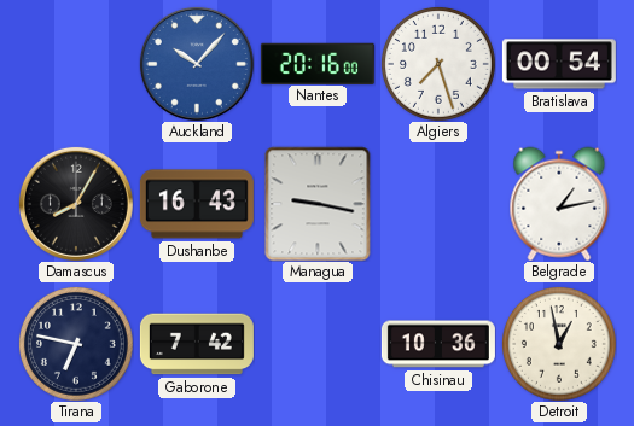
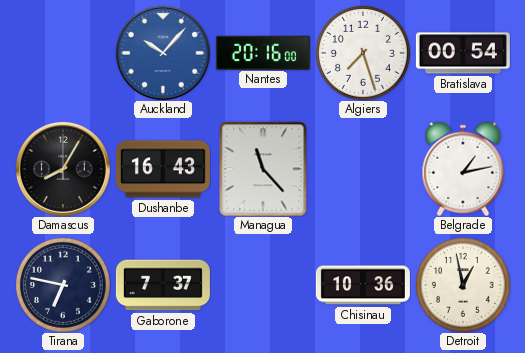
Managua: 9:17 -> 11:23 (263, 169)
Gaborone: 7:42 -> 7:37 (163, 285)
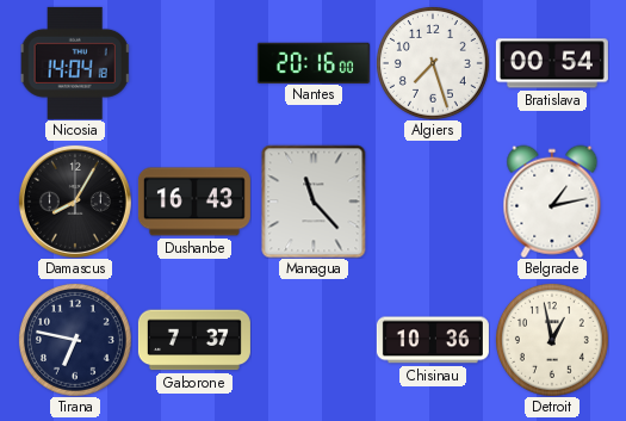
Nicosia: none -> 14:04 (75, 63)
Auckland: 10:07 -> none (163, 53)
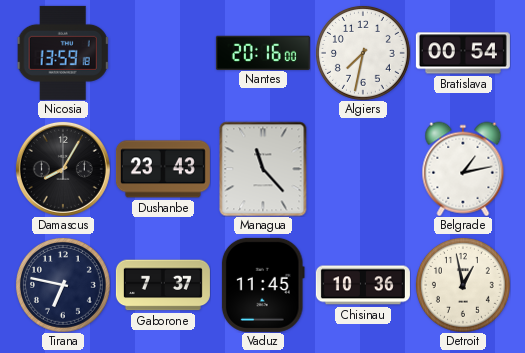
Nicosia: 14:04 -> 13:59 (63, 53)
Algiers: 7:27 -> 7:32 (363, 53)
Dushanbe: 16:43 -> 23:43 (163, 169)
Vaduz: none -> 11:45 (263, 285)
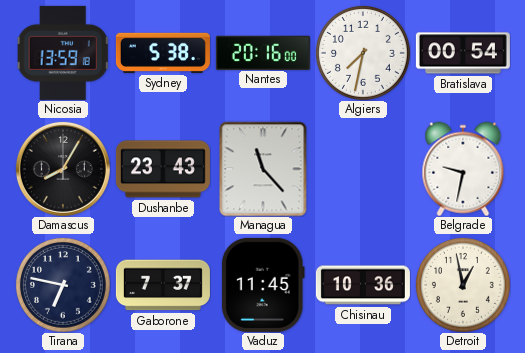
Sydney: none -> 5:38 (163, 53)
Belgrade: 1:13 -> 9:32 (463, 169)
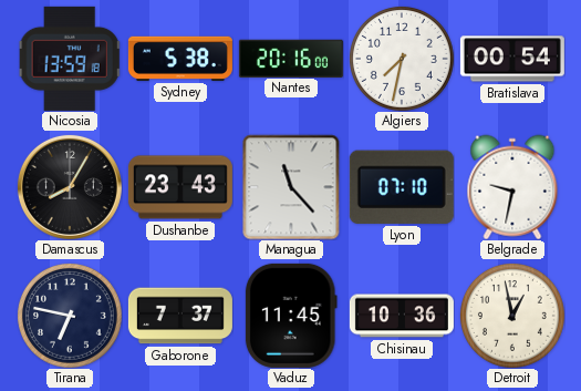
Lyon: none -> 07:10 (402, 187)
